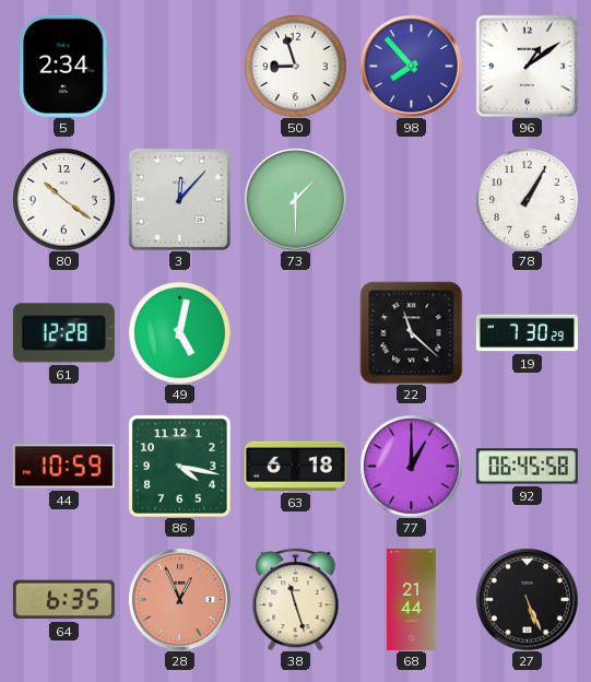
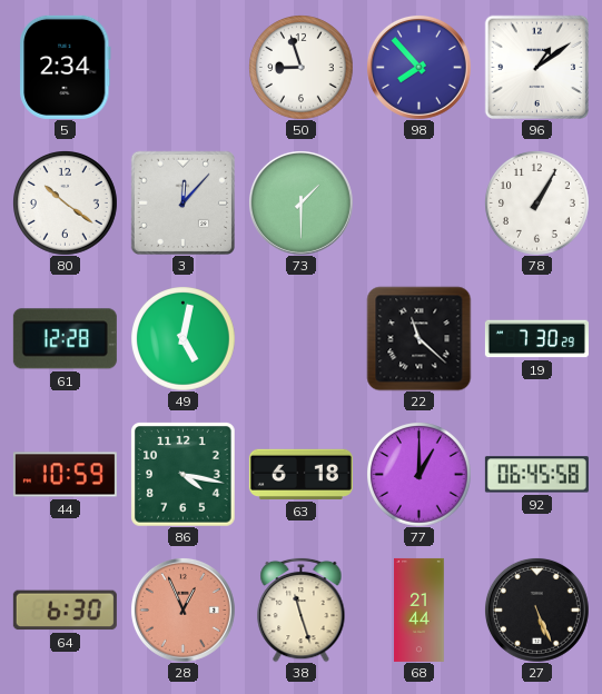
64: 6:35 -> 6:30 (65, 611)
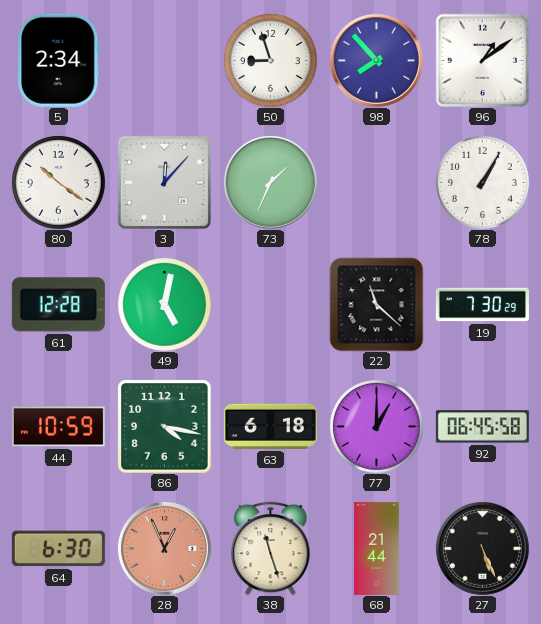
73: 1:30 -> 1:34 (270, 182)
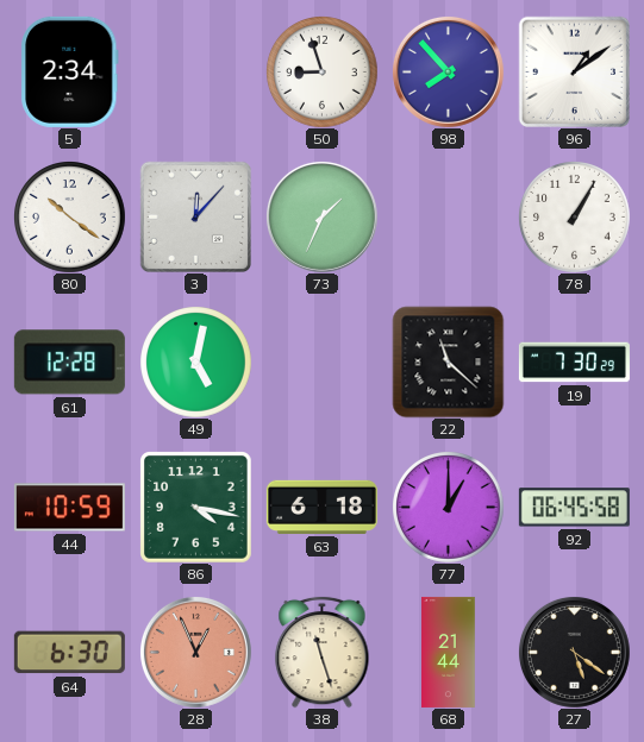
27: 5:26 -> 5:21 (574, 652)
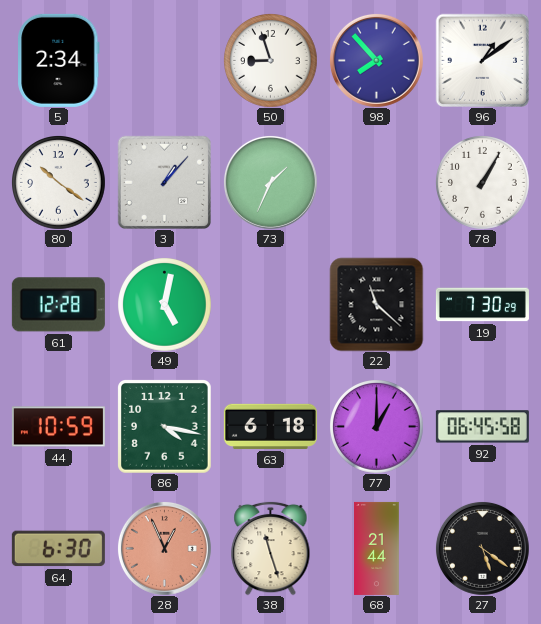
3: 12:07 -> 1:07 (164, 182)
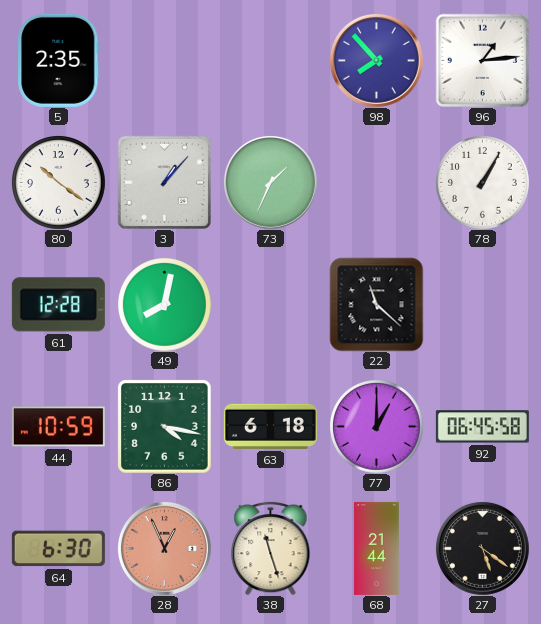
5: 2:34 -> 2:35 (59, 60)
50: 8:57 -> none (271, 61)
96: 1:09 -> 1:14 (482, 60)
49: 5:02 -> 8:02 (165, 305)
19: 7:30 -> none (482, 305)
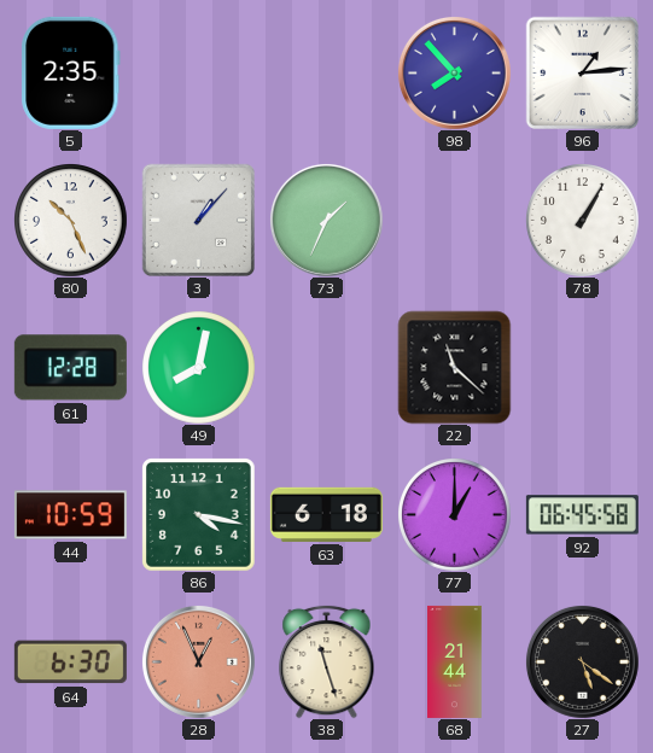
80: 10:21 -> 10:26 (71, 221)
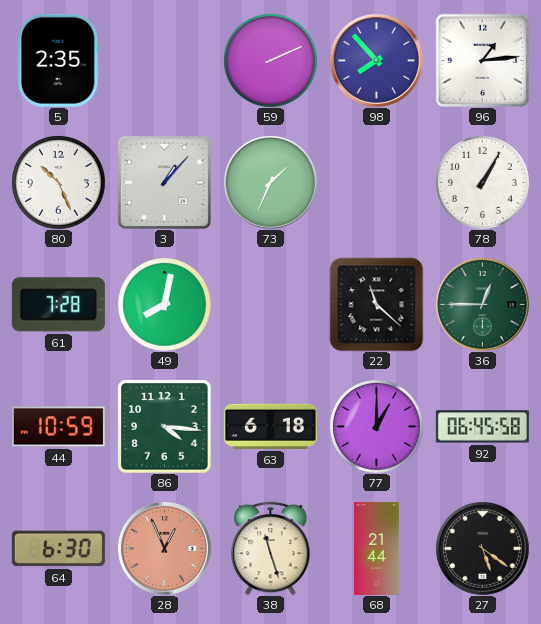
59: none -> 2:11 (271, 61)
61: 12:28 -> 7:28 (58, 305)
36: none -> 12:45 (482, 304)
86: 4:17 -> 4:16 (165, 427)
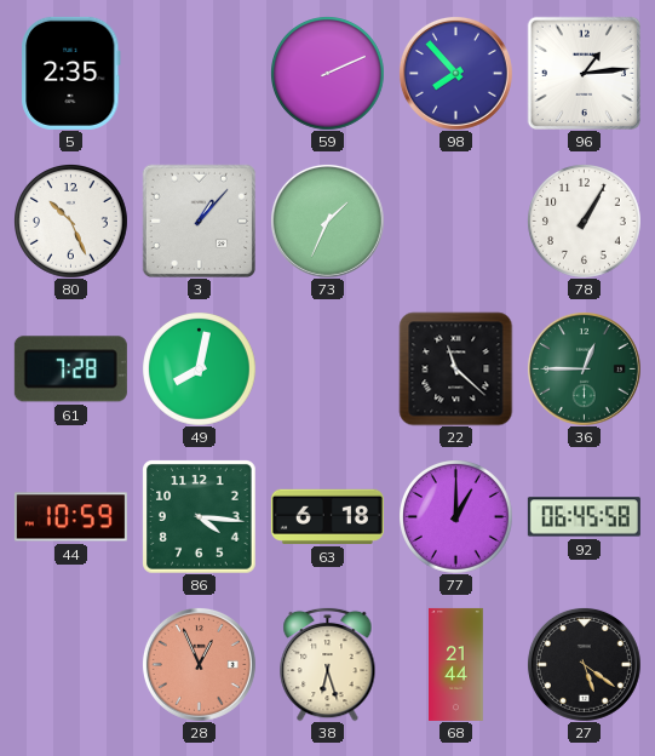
64: 6:30 -> none (58, 549)
38: 11:27 -> 6:27 (328, 664)
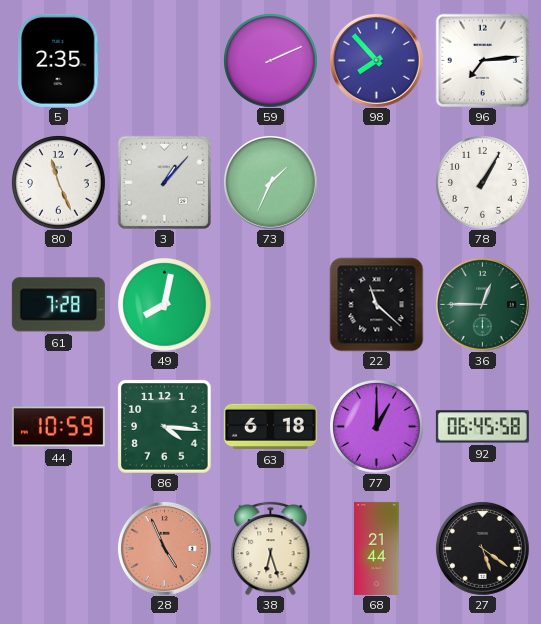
96: 1:14 -> 7:14 (482, 60)
80: 10:26 -> 11:26 (59, 183)
28: 12:56 -> 4:56 (164, 548)
